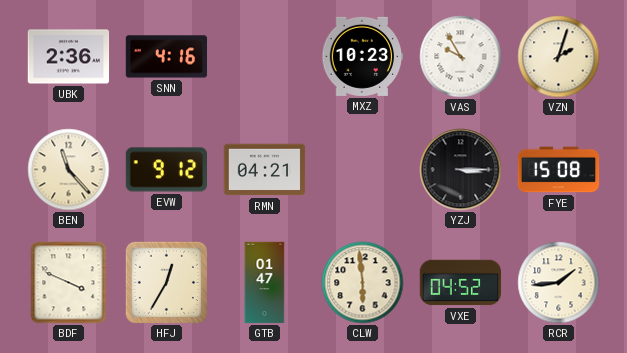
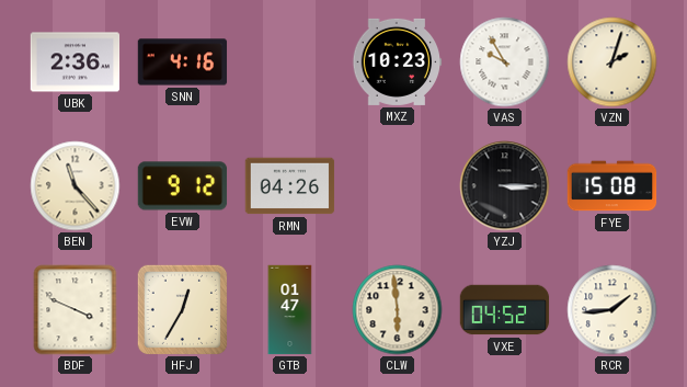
RMN: 04:21 -> 04:26 (290, 186)
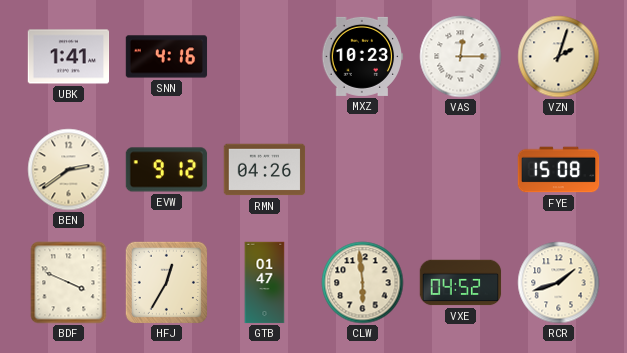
UBK: 2:36 -> 1:41 (69, 57)
VAS: 9:55 -> 12:15 (461, 57)
BEN: 11:23 -> 2:39 (69, 170)
YZJ: 3:15 -> none (505, 186)
RCR: 1:44 -> 1:42 (559, 283)
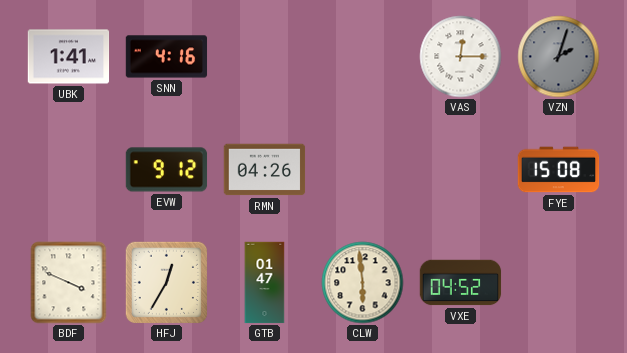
MXZ: 10:23 -> none (363, 56)
VZN dial: cream -> grey (559, 57)
BEN: 2:39 -> none (69, 170)
RCR: 1:42 -> none (559, 283)
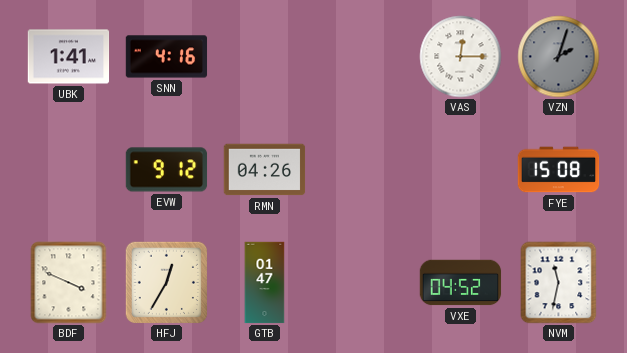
CLW: 5:59 -> none (363, 283)
NVM: none -> 11:32 (559, 283)
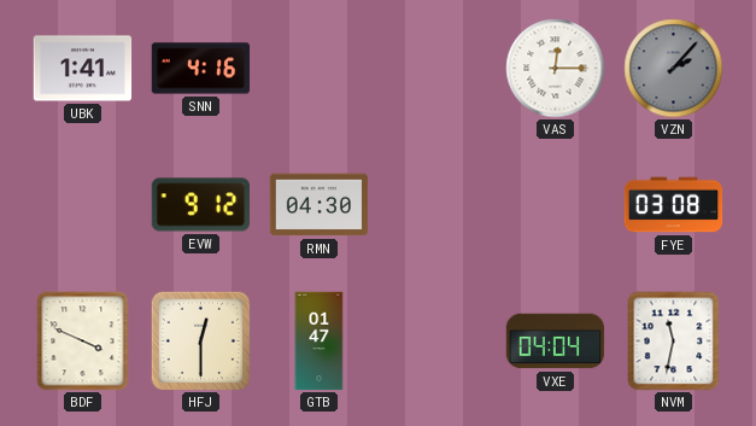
VZN: 2:03 -> 2:07 (674, 69)
RMN: 04:26 -> 04:30 (320, 205)
FYE: 15:08 -> 03:08 (674, 205)
HFJ: 12:35 -> 12:30 (200, 340)
VXE: 04:52 -> 04:04 (556, 342)
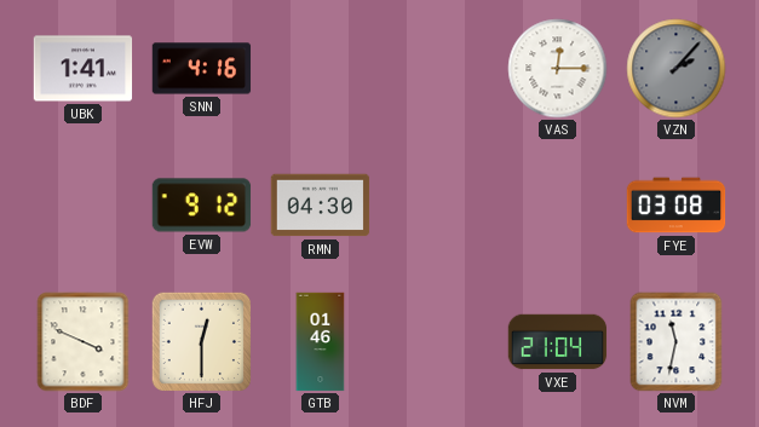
GTB: 01:47 -> 01:46 (321, 342)
VXE: 04:04 -> 21:04 (558, 342)
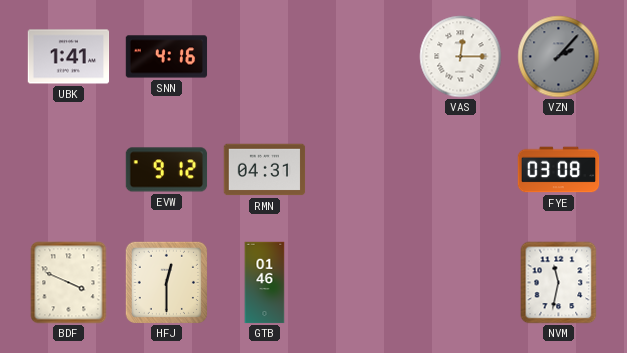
RMN: 04:30 -> 04:31 (265, 170)
VXE: 21:04 -> none (558, 342)
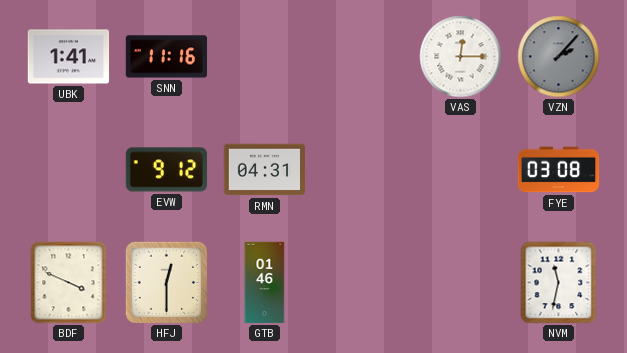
SNN: 4:16 -> 11:16 (167, 57)
